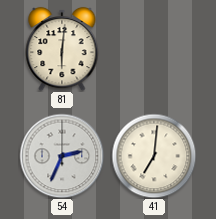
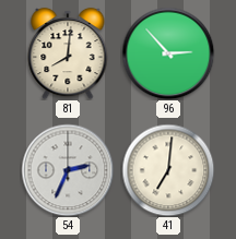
81: 6:01 -> 8:01 (68, 53)
96: none -> 2:53 (168, 53)
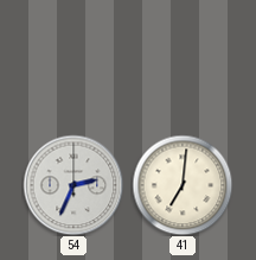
81: 8:01 -> none (68, 53)
96: 2:53 -> none (168, 53)
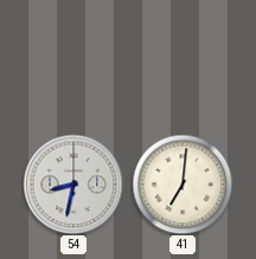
54: 2:34 -> 8:32 (73, 184)
